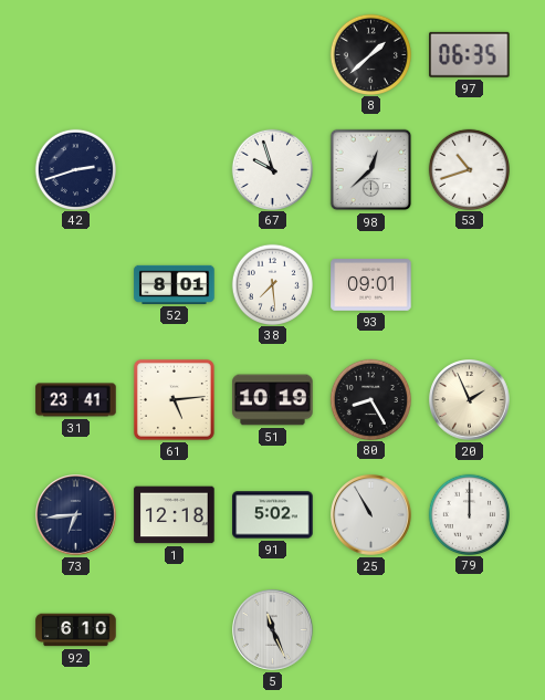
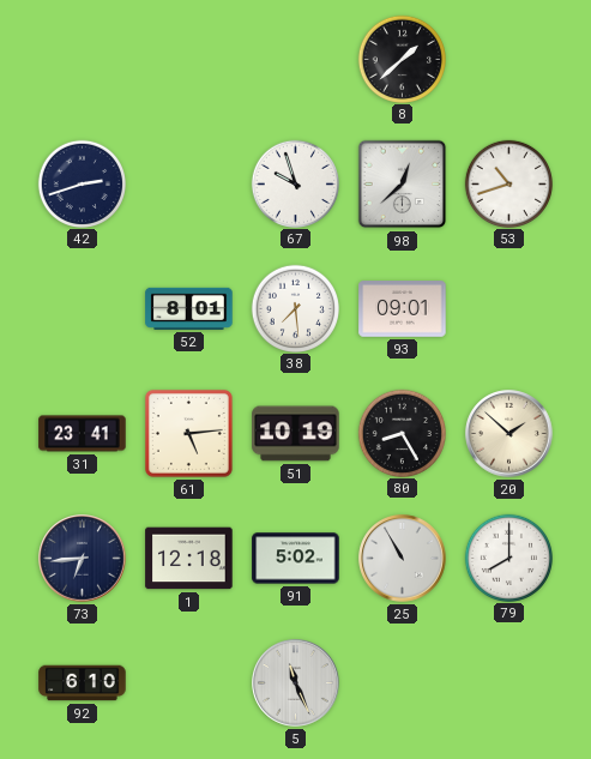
97: 06:35 -> none (470, 54)
20: 1:56 -> 1:52 (509, 434)
79: 12:00 -> 8:00 (508, 558)
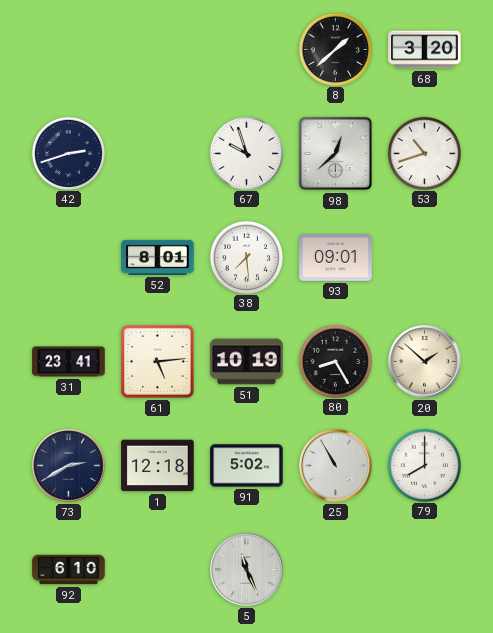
68: none -> 3:20 (425, 50)
73: 6:44 -> 2:40 (69, 466)
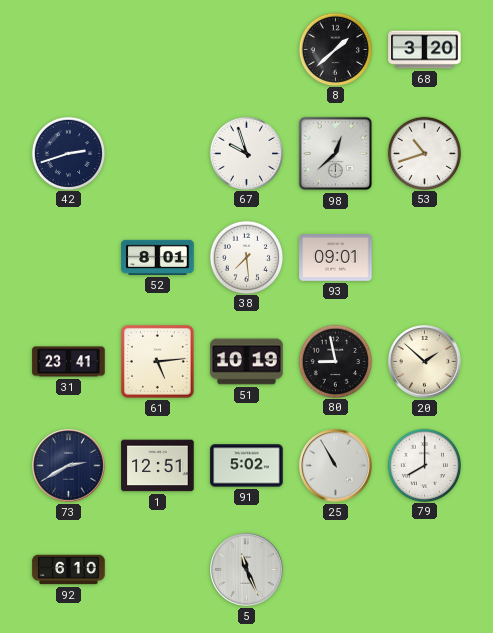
80: 8:25 -> 8:58 (335, 361)
1: 12:18 -> 12:51 (158, 466)
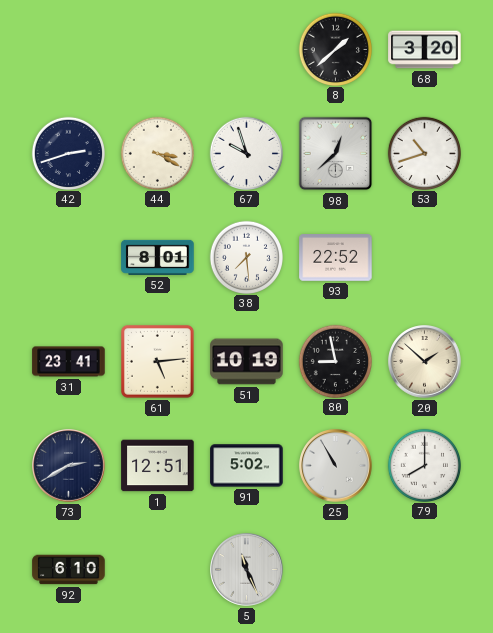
44: none -> 3:20 (157, 153)
93: 09:01 -> 22:52 (336, 258)
